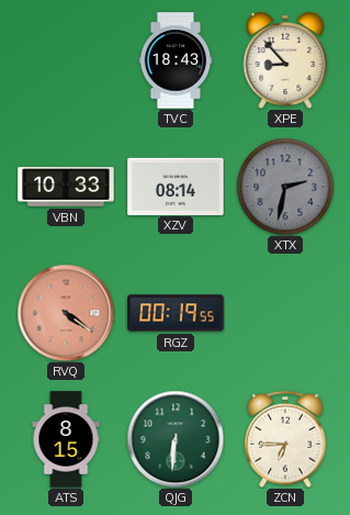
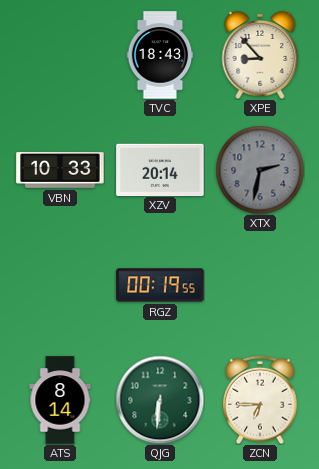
XZV: 08:14 -> 20:14 (160, 169)
RVQ: 4:21 -> none (66, 313)
ATS: 8:15 -> 8:14 (60, 400)
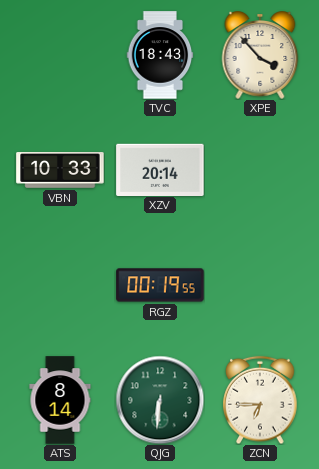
XPE: 8:53 -> 3:53 (260, 55)
XTX: 2:32 -> none (260, 170)
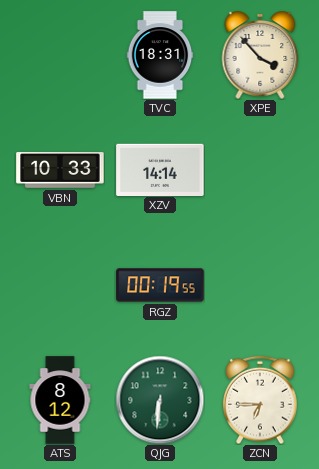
TVC: 18:43 -> 18:31 (160, 55)
XZV: 20:14 -> 14:14 (160, 169)
ATS: 8:14 -> 8:12 (60, 400)
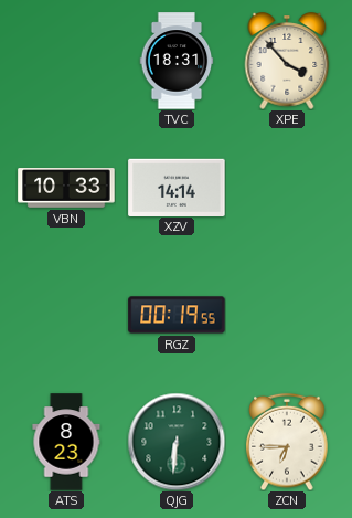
ATS: 8:12 -> 8:23 (66, 442)
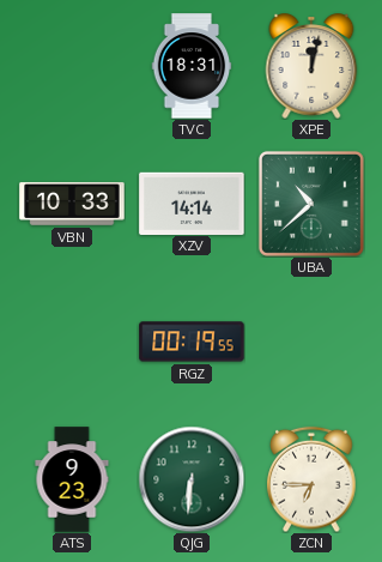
XPE: 3:53 -> 12:02 (311, 66)
UBA: none -> 10:38 (311, 204)
ATS: 8:23 -> 9:23 (72, 479)
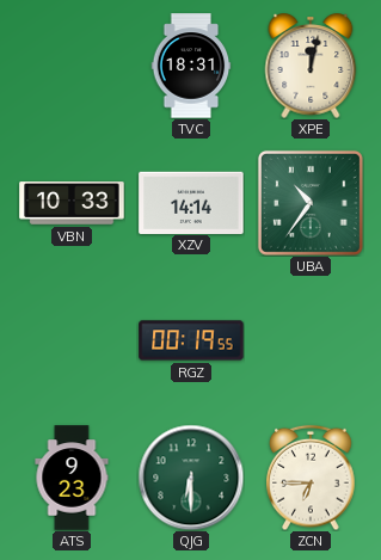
UBA: 10:38 -> 10:36 (311, 203)
QJG: 6:31 -> 6:30 (191, 478)
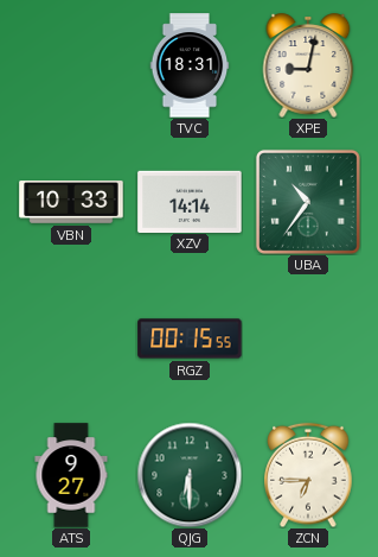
XPE: 12:02 -> 9:02 (308, 65)
RGZ: 00:19 -> 00:15 (190, 338)
ATS: 9:23 -> 9:27 (71, 475)
